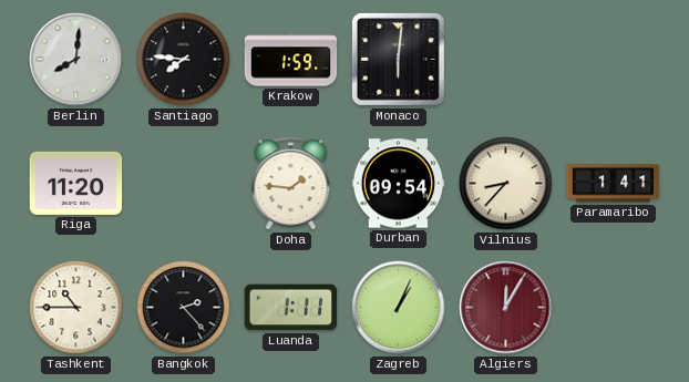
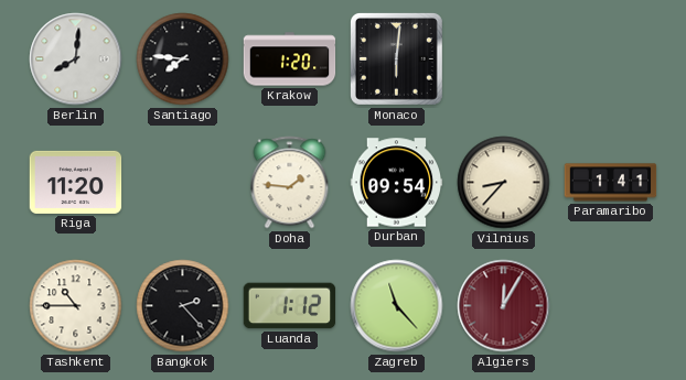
Krakow: 1:59 -> 1:20 (290, 59)
Luanda: 1:11 -> 1:12 (290, 306)
Zagreb: 1:04 -> 11:23 (397, 306)
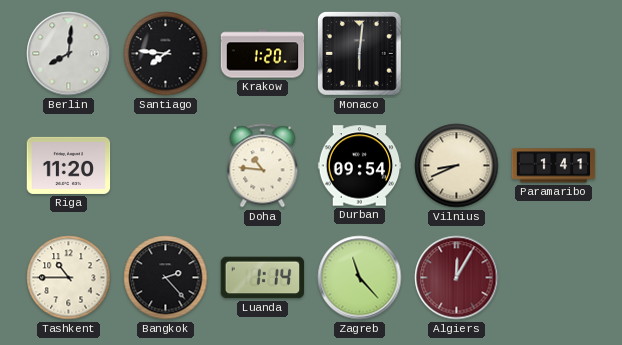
Doha: 1:46 -> 10:46 (263, 166)
Vilnius: 8:37 -> 8:41 (457, 166)
Luanda: 1:12 -> 1:14 (263, 278)
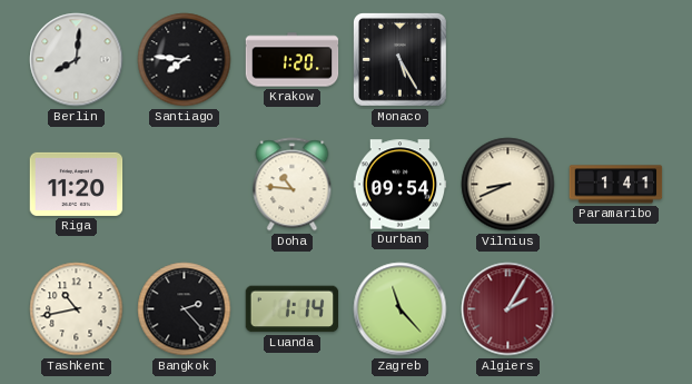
Monaco: 6:01 -> 5:25 (399, 59)
Tashkent: 10:45 -> 10:43 (77, 309)
Algiers: 12:05 -> 2:05 (508, 309)
